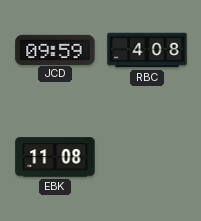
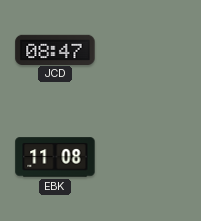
JCD: 09:59 -> 08:47 (55, 49)
RBC: 4:08 -> none (147, 50)
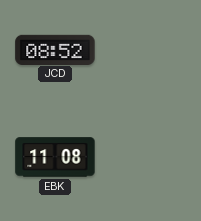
JCD: 08:47 -> 08:52 (55, 49)
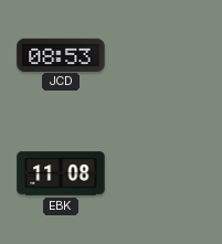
JCD: 08:52 -> 08:53 (61, 54)
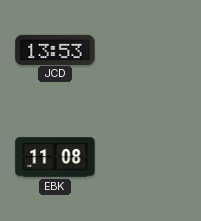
JCD: 08:53 -> 13:53 (55, 49)
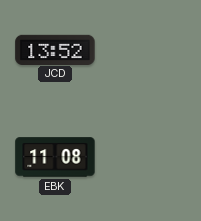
JCD: 13:53 -> 13:52 (55, 49)
